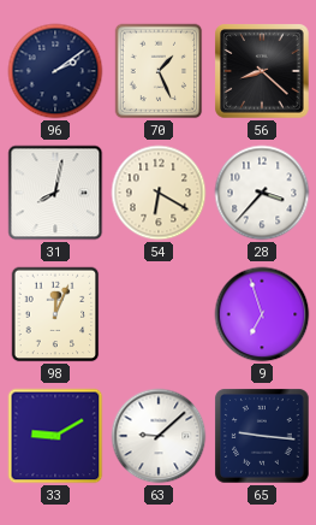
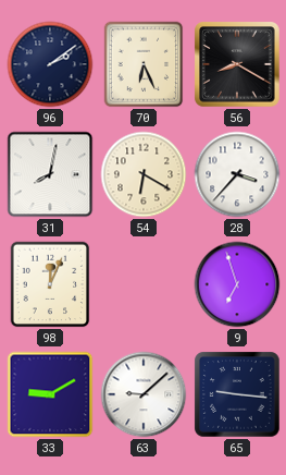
70: 1:26 -> 6:26 (144, 64)
56: 8:22 -> 8:20 (237, 64)
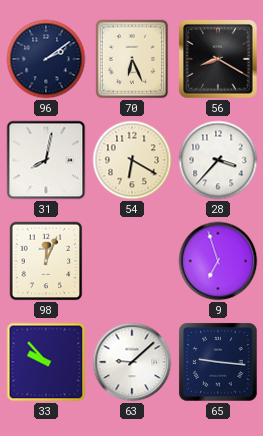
33: 9:10 -> 9:53 (46, 362)
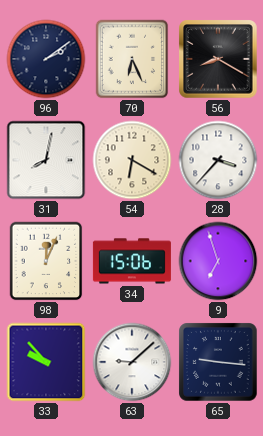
34: none -> 15:06 (132, 261)
